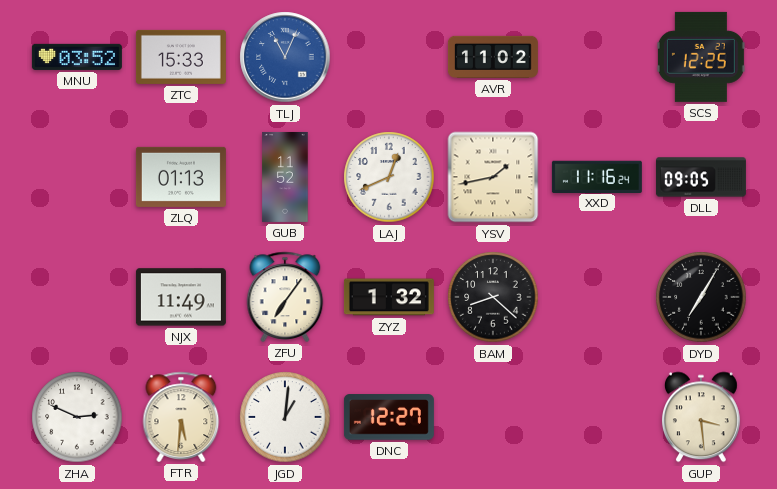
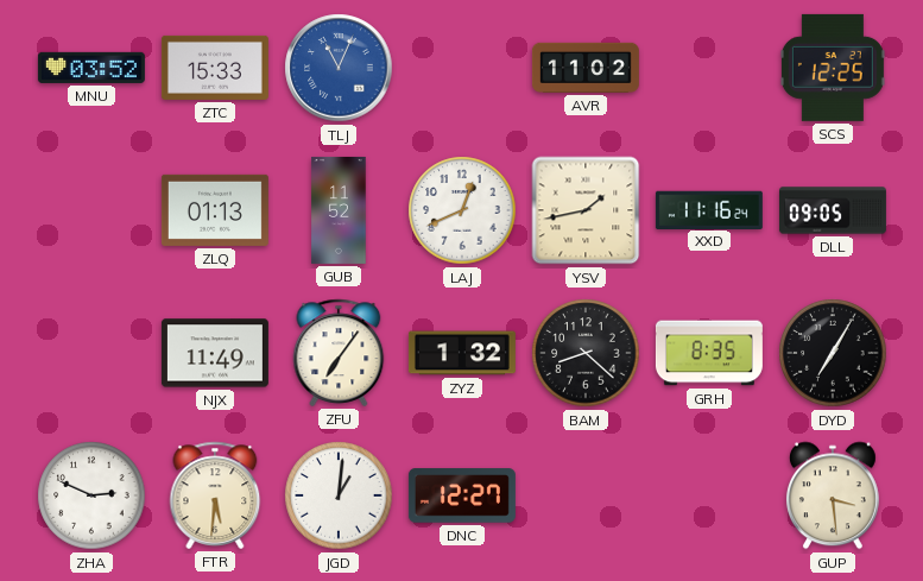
GRH: none -> 8:35 (709, 353)
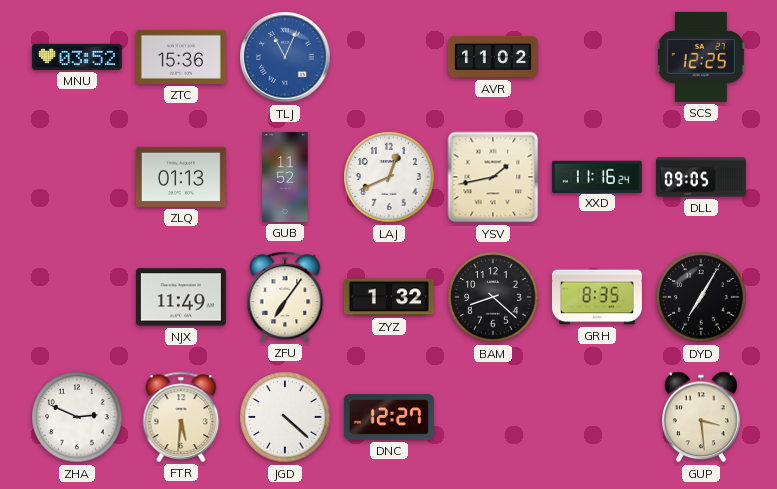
ZTC: 15:33 -> 15:36 (181, 57)
JGD: 1:01 -> 4:22 (285, 417)
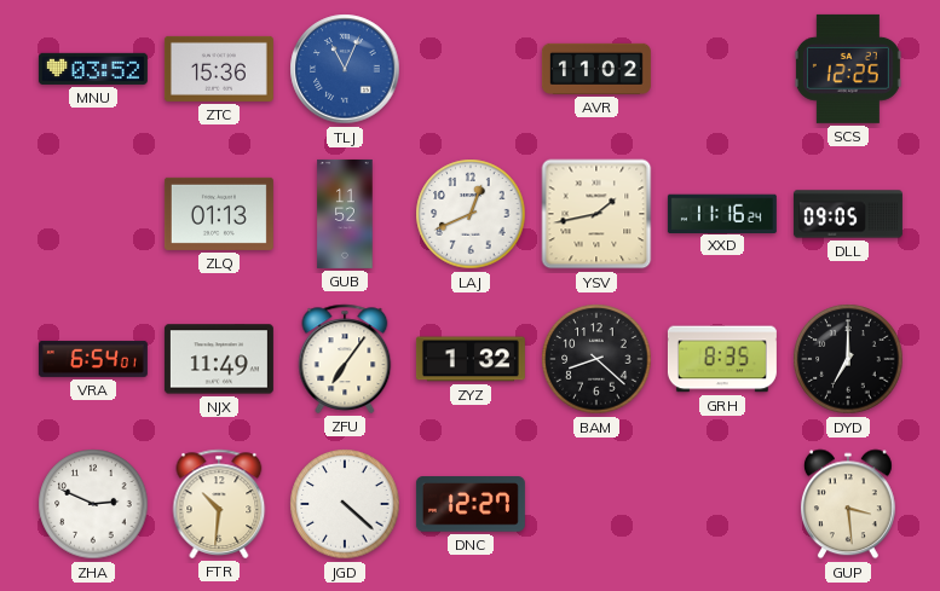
VRA: none -> 6:54 (93, 359)
DYD: 7:05 -> 7:00 (848, 359)
FTR: 5:31 -> 10:31 (219, 504)
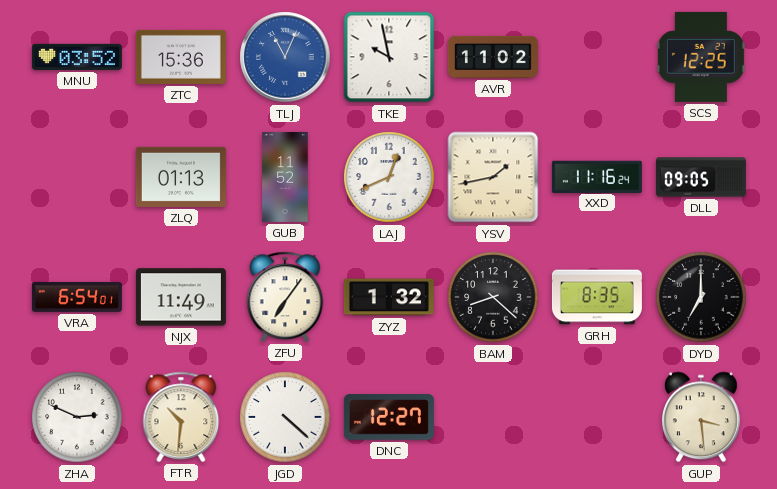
TKE: none -> 9:58 (389, 57)
